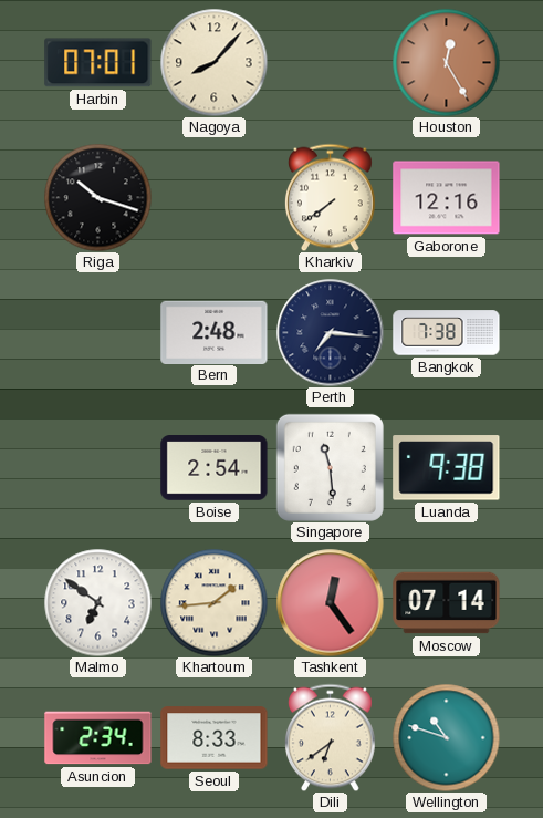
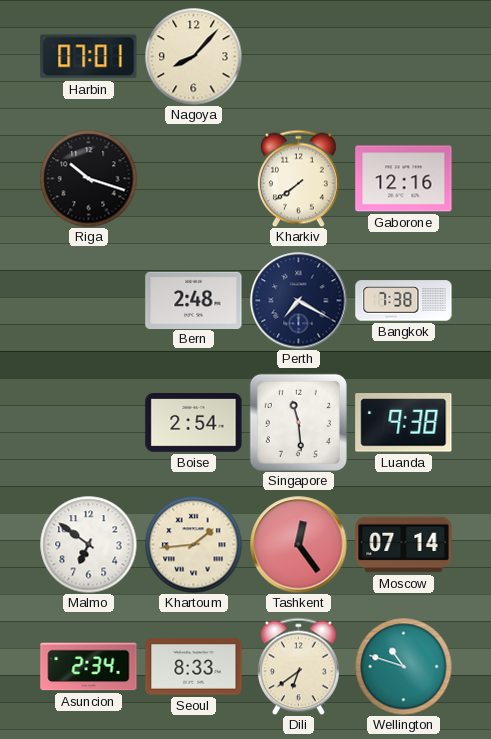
Houston: 12:25 -> none (446, 62)
Perth: 7:16 -> 7:20 (299, 301)
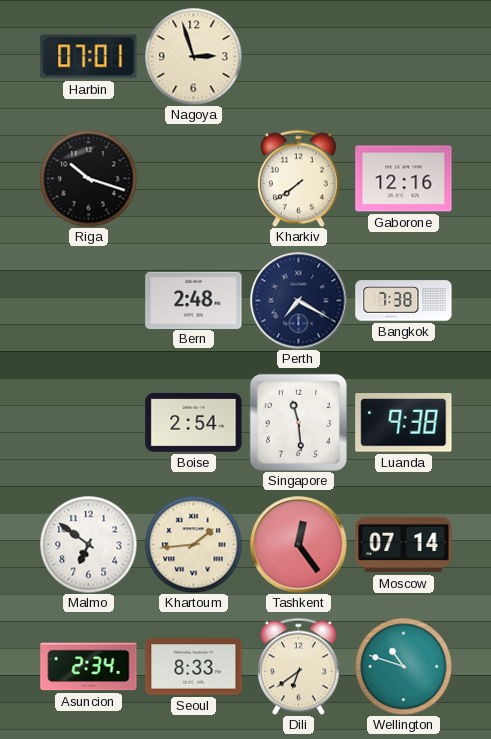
Nagoya: 8:07 -> 2:57 (193, 56)
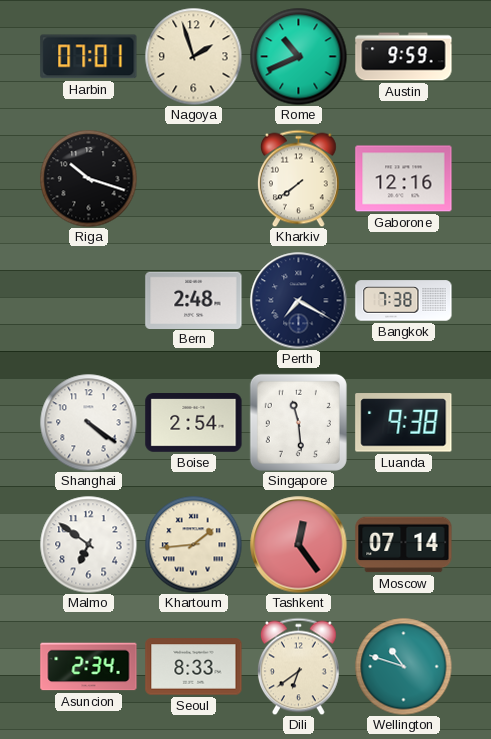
Nagoya: 2:57 -> 1:57 (193, 56)
Rome: none -> 10:41 (298, 56)
Austin: none -> 9:59 (404, 57)
Shanghai: none -> 4:21 (88, 422)
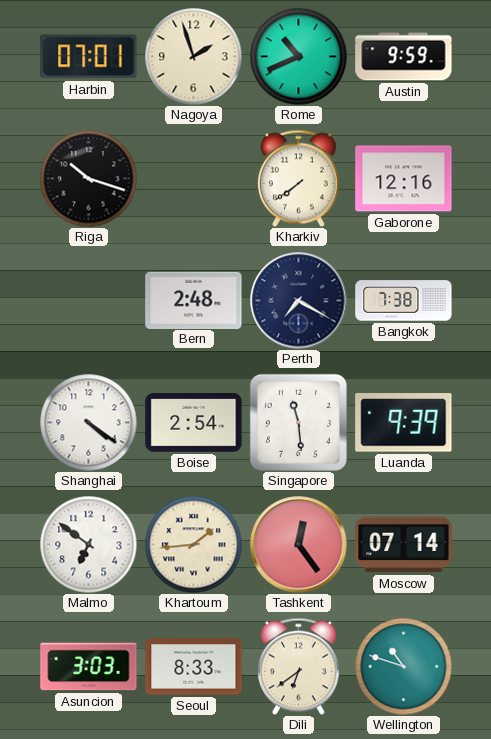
Luanda: 9:38 -> 9:39 (404, 423)
Asuncion: 2:34 -> 3:03 (89, 667)
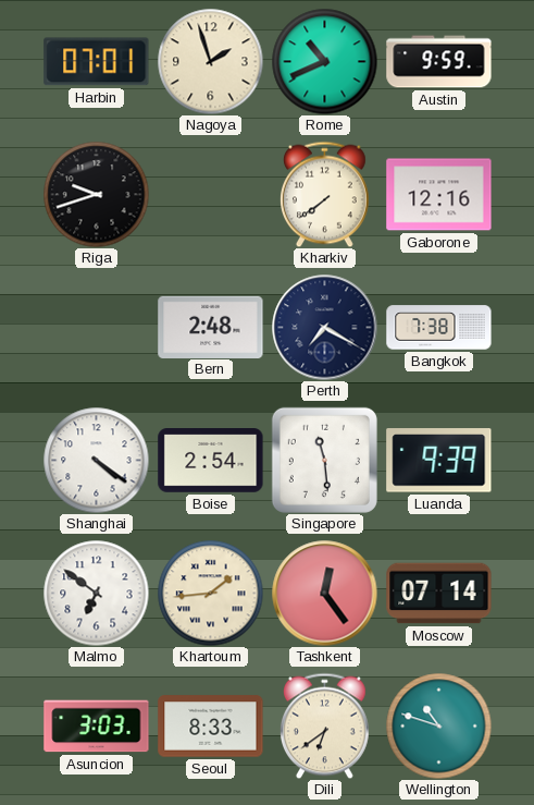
Riga: 10:18 -> 9:42 (96, 194)
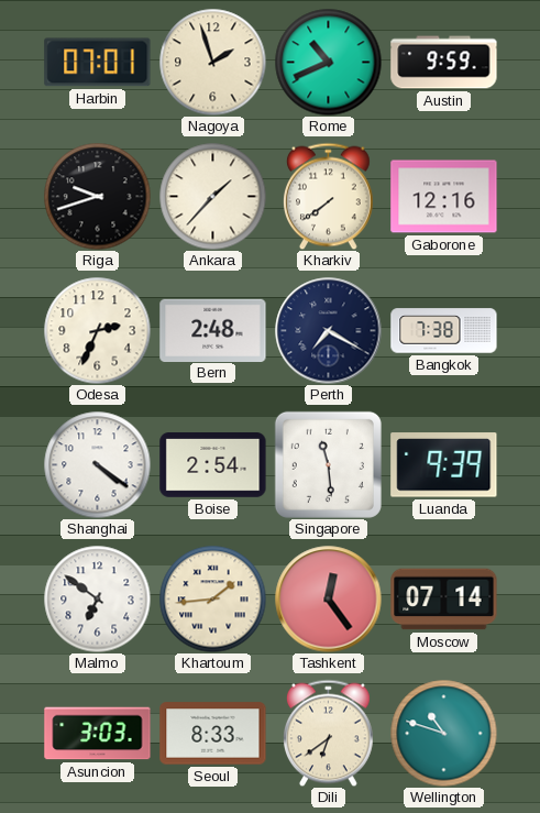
Ankara: none -> 1:37 (212, 196)
Odesa: none -> 2:34 (97, 330)
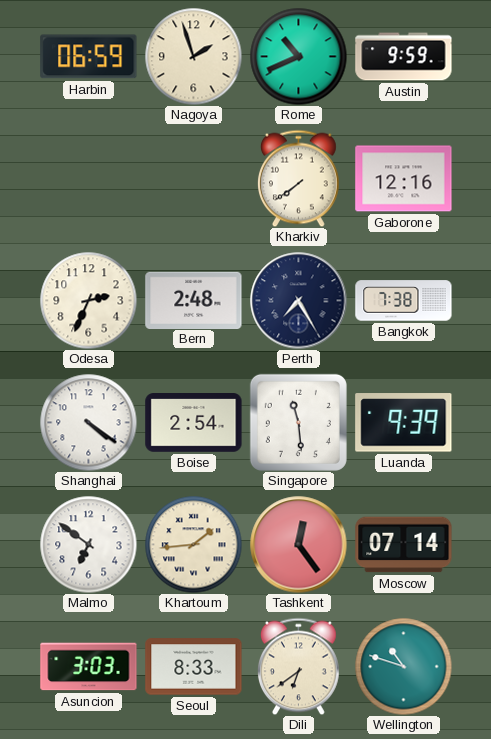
Harbin: 07:01 -> 06:59 (89, 57)
Riga: 9:42 -> none (97, 196)
Ankara: 1:37 -> none (212, 196)
Perth: 7:20 -> 7:25 (299, 301)
